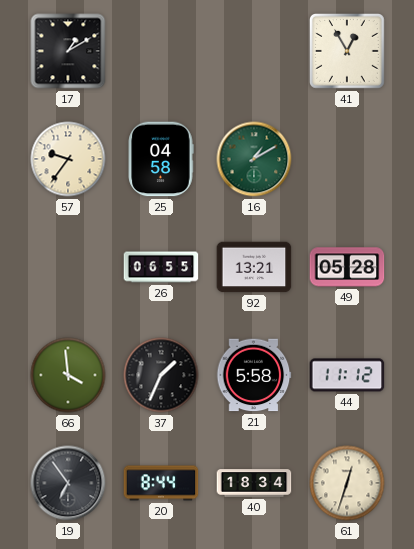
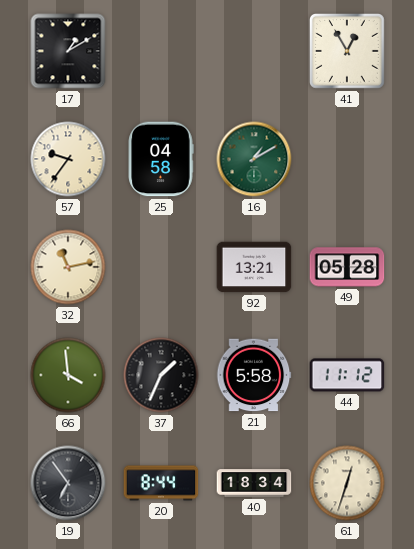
32: none -> 11:13 (68, 267)
26: 06:55 -> none (161, 267)
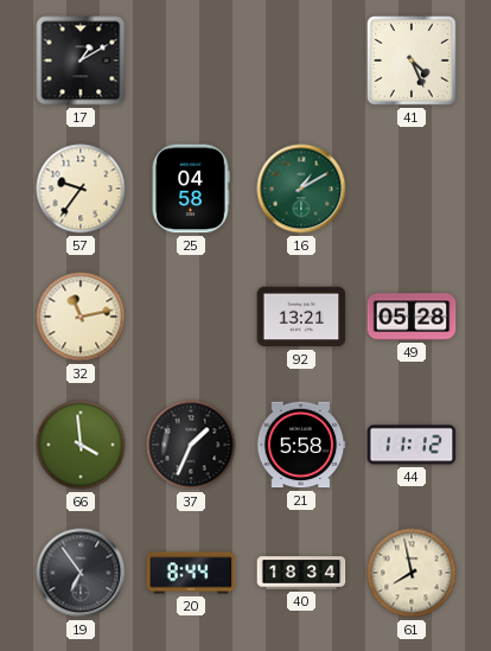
41: 12:55 -> 4:26 (413, 62)
61: 12:33 -> 7:58 (412, 573)
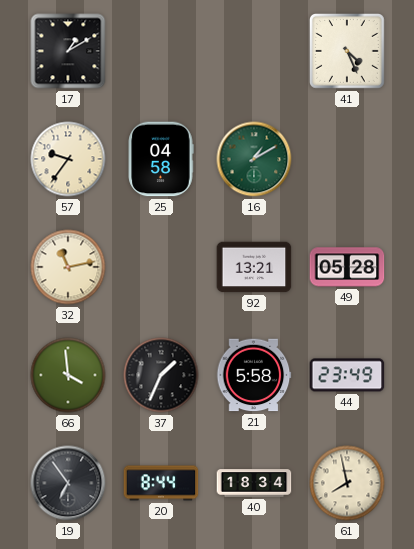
44: 11:12 -> 23:49 (347, 375)
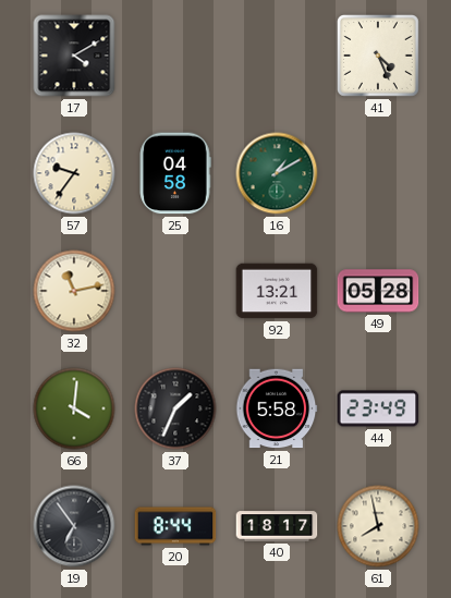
17: 1:10 -> 4:10 (74, 56)
66: 3:59 -> 4:01 (74, 408)
40: 18:34 -> 18:17 (277, 526)
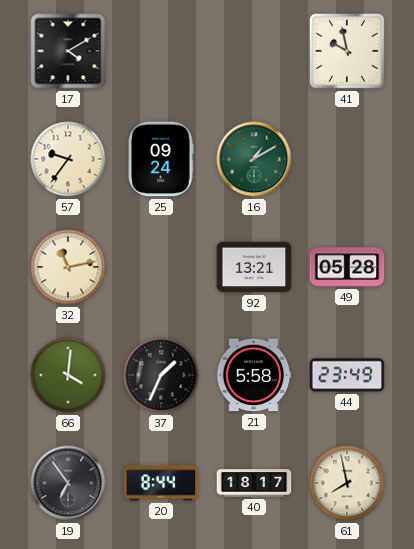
41: 4:26 -> 9:58 (348, 52)
25: 04:58 -> 09:24 (161, 159)
